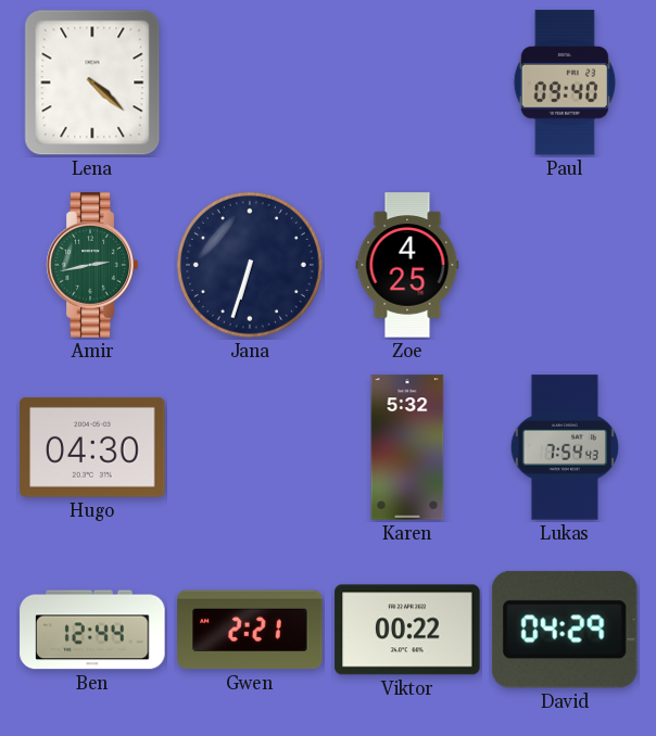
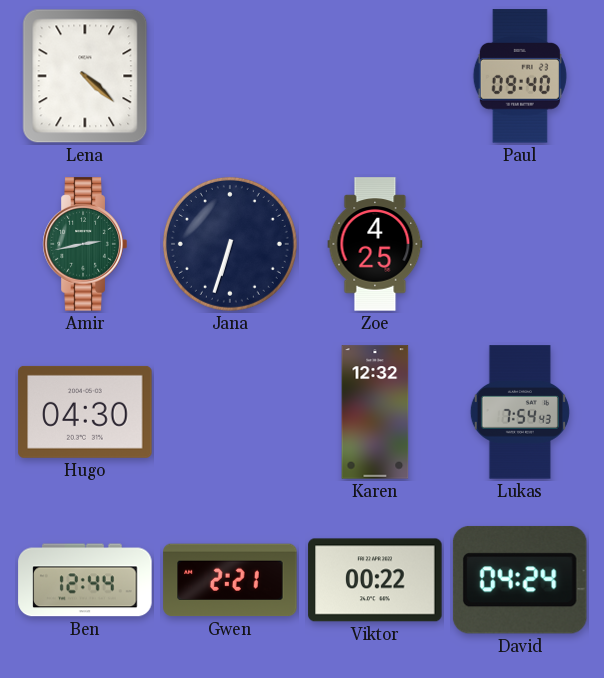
Karen: 5:32 -> 12:32 (375, 412)
David: 04:29 -> 04:24 (520, 580)
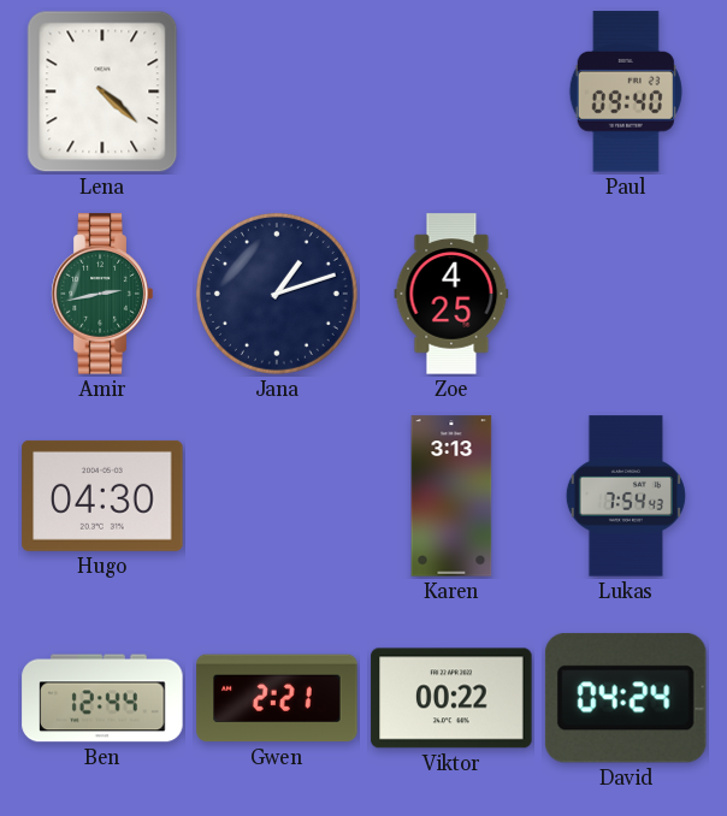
Jana: 6:33 -> 1:12 (277, 294)
Karen: 12:32 -> 3:13 (451, 496)
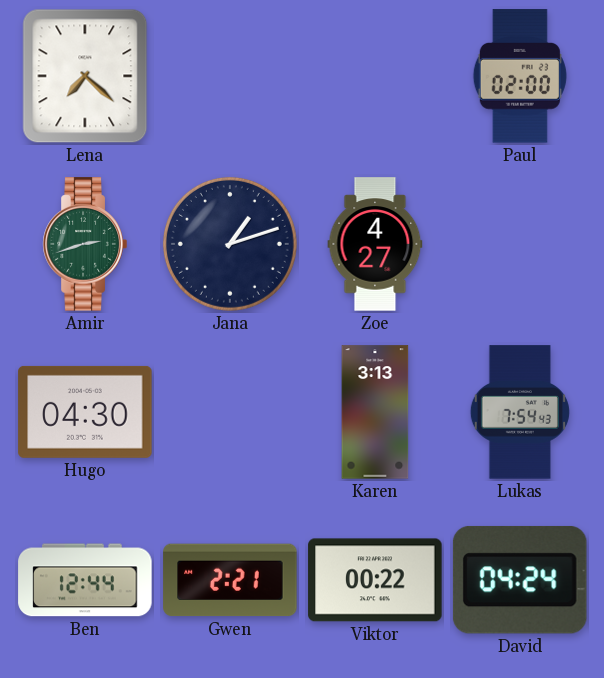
Lena: 4:22 -> 7:22 (85, 76)
Paul: 09:40 -> 02:00 (520, 76)
Amir: 2:43 -> 2:42 (85, 244)
Zoe: 4:25 -> 4:27 (375, 244)
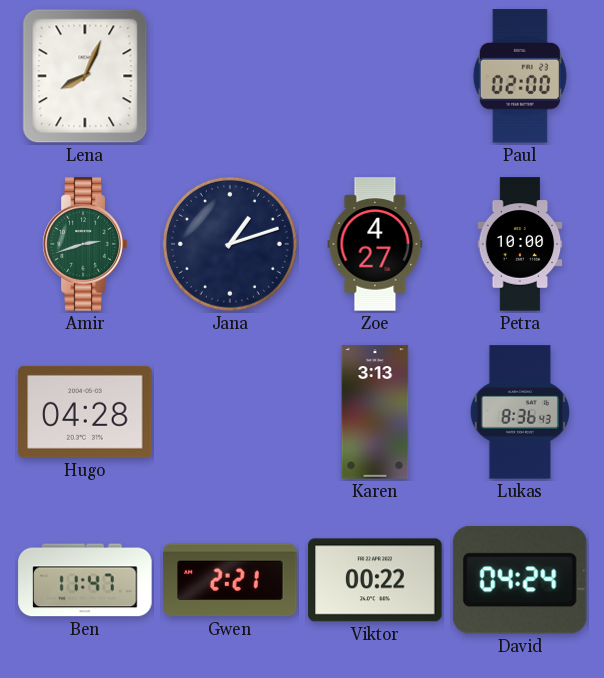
Lena: 7:22 -> 8:04 (85, 76)
Petra: none -> 10:00 (520, 244)
Hugo: 04:30 -> 04:28 (85, 412)
Lukas: 7:54 -> 8:36 (520, 412)
Ben: 12:44 -> 11:47 (85, 580)
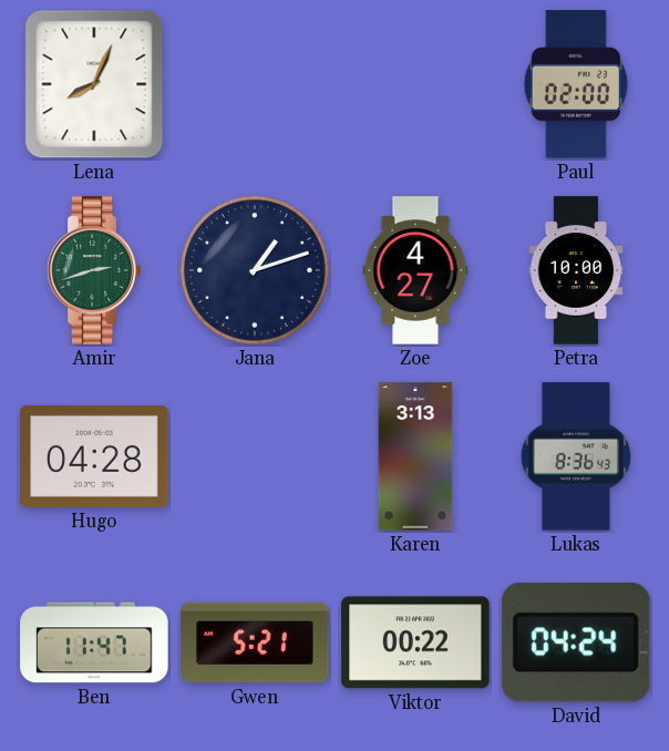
Gwen: 2:21 -> 5:21 (255, 642)
